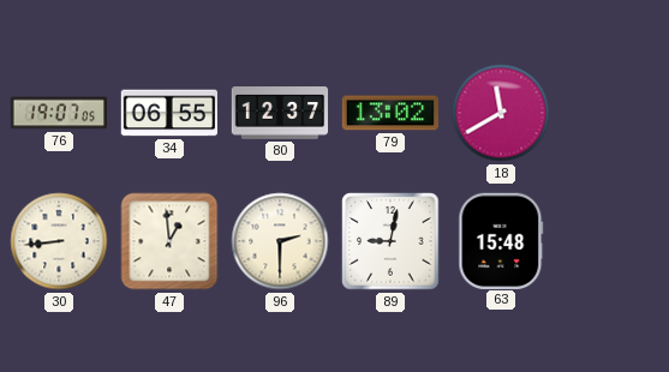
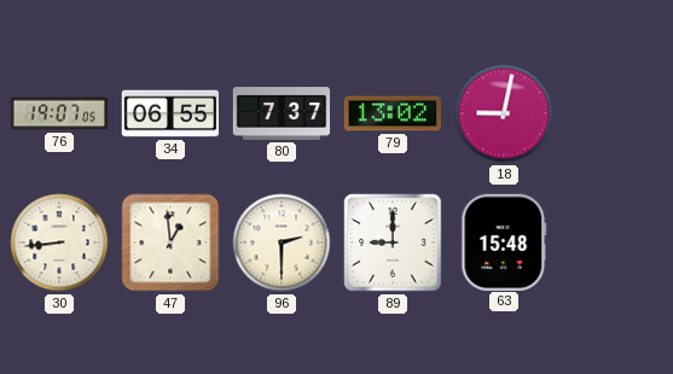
80: 12:37 -> 7:37 (282, 115)
18: 11:40 -> 9:02 (504, 113)
89: 9:02 -> 9:00 (393, 242)
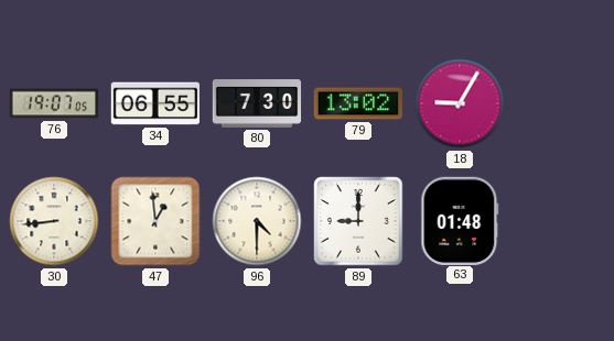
80: 7:37 -> 7:30 (257, 105)
18: 9:02 -> 9:05 (460, 103)
96: 2:30 -> 4:30 (257, 221)
63: 15:48 -> 01:48 (460, 220)
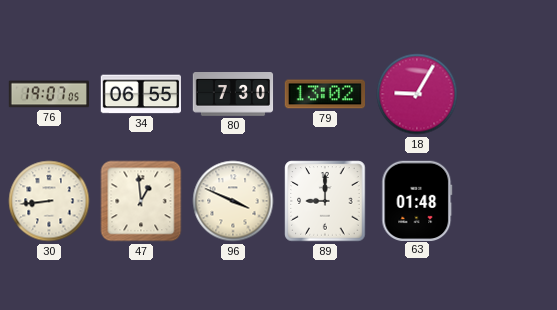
96: 4:30 -> 3:49 (233, 201)
